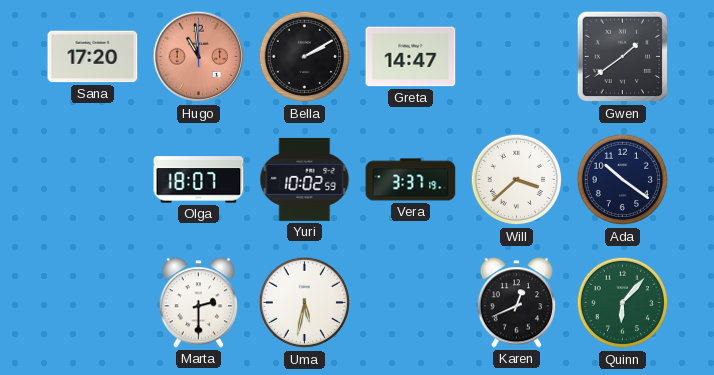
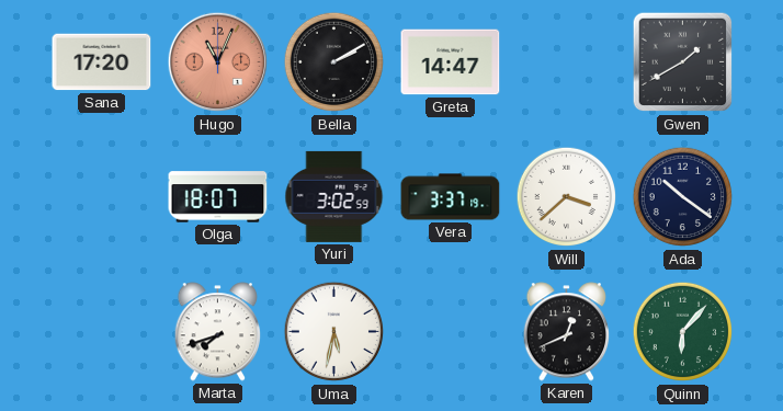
Hugo: 10:59 -> 11:04 (218, 62)
Gwen: 1:39 -> 1:40 (683, 62)
Yuri: 10:02 -> 3:02 (334, 196)
Marta: 2:30 -> 7:42 (218, 332)
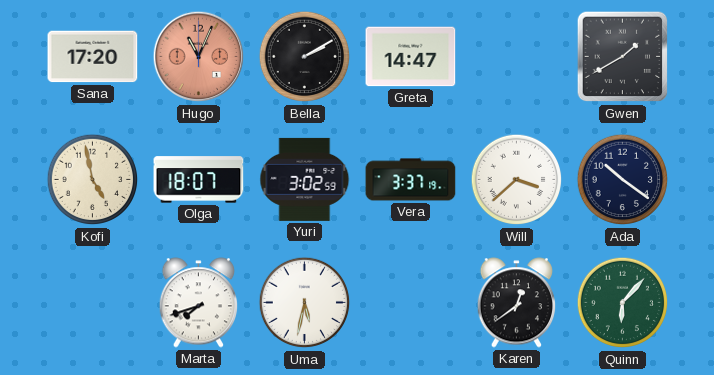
Kofi: none -> 4:58 (93, 180)
Karen: 12:41 -> 12:39 (517, 303)
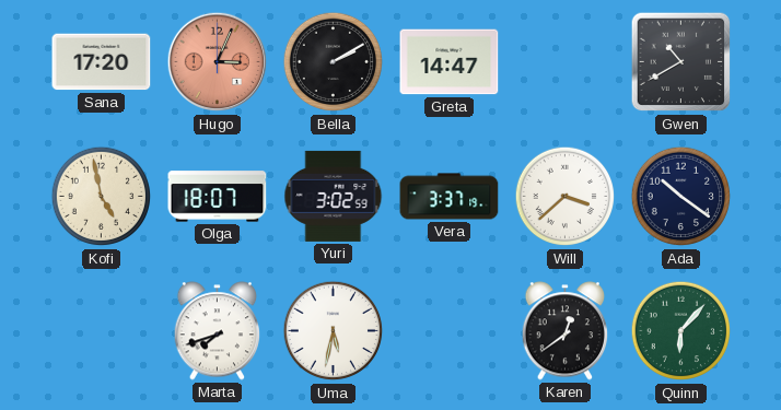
Hugo: 11:04 -> 3:04 (218, 62)
Gwen: 1:40 -> 10:40 (681, 62)
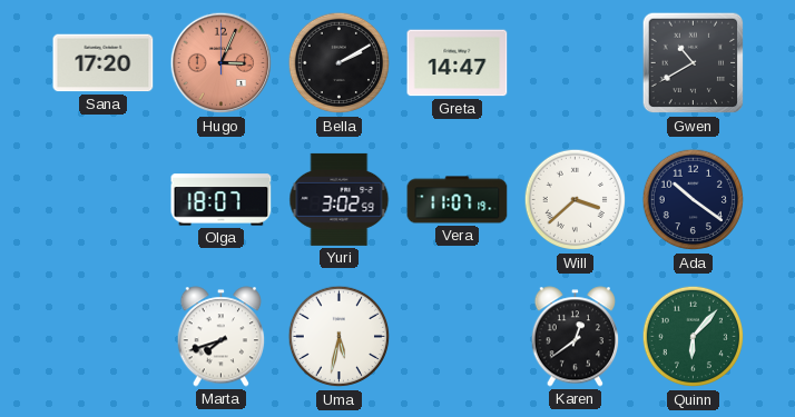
Kofi: 4:58 -> none (102, 197)
Vera: 3:37 -> 11:07 (458, 200)
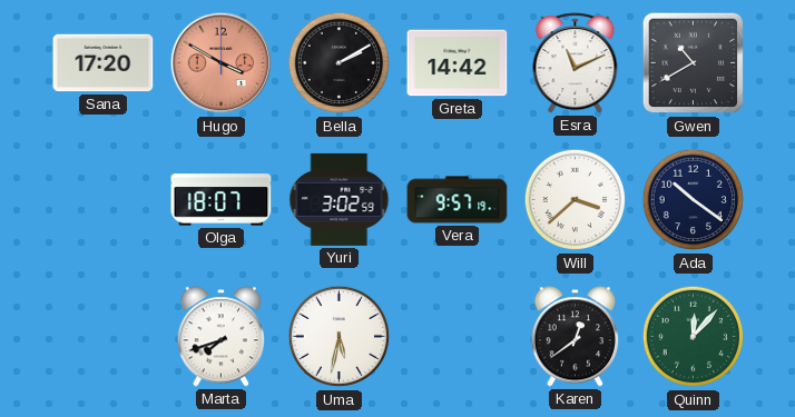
Hugo: 3:04 -> 3:50 (222, 63)
Greta: 14:47 -> 14:42 (458, 63)
Esra: none -> 11:11 (576, 63)
Vera: 11:07 -> 9:57 (458, 200)
Quinn: 6:07 -> 12:07 (694, 337)
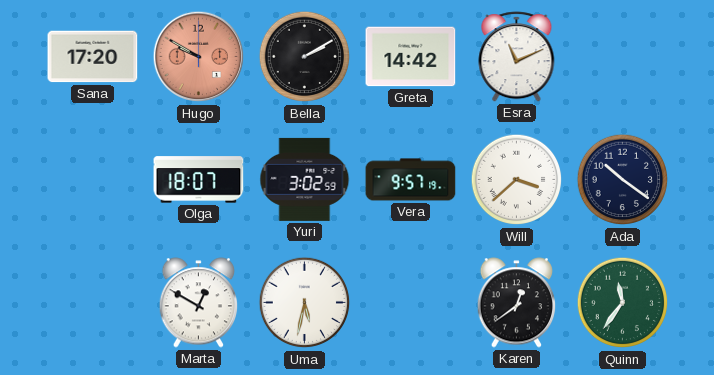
Hugo: 3:50 -> 9:50 (199, 57)
Gwen: 10:40 -> none (694, 63)
Marta: 7:42 -> 12:50 (199, 303)
Quinn: 12:07 -> 11:36 (623, 303)
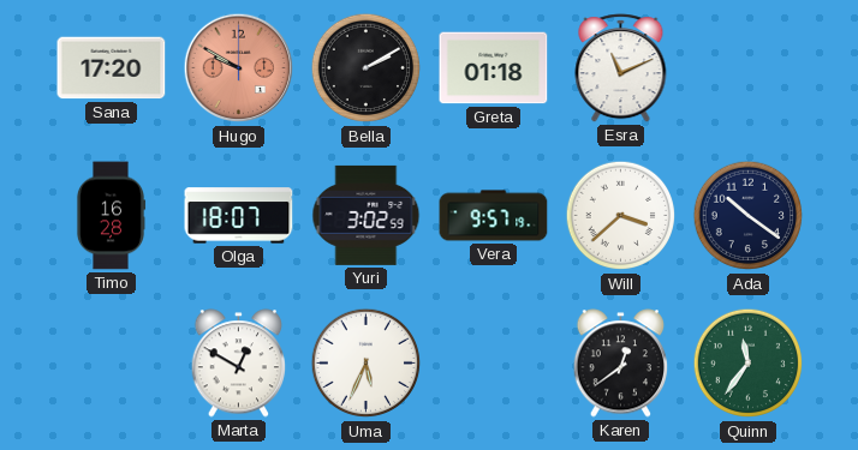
Greta: 14:42 -> 01:18 (494, 68)
Timo: none -> 16:28 (111, 216)
Uma: 5:32 -> 5:34 (367, 364)
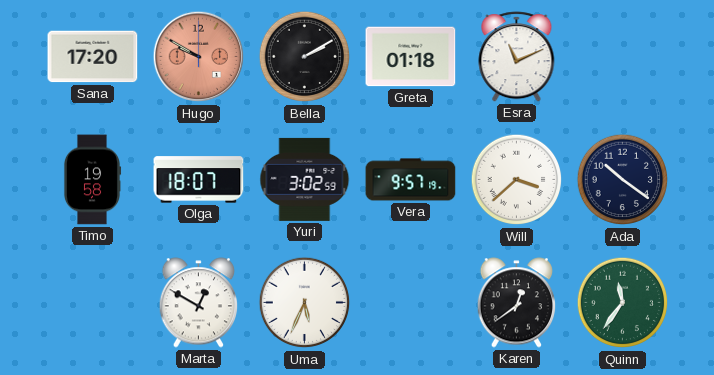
Timo: 16:28 -> 19:58 (92, 180)
